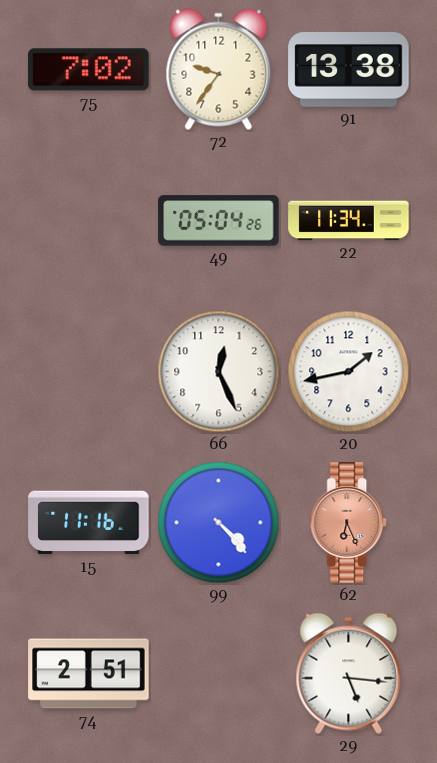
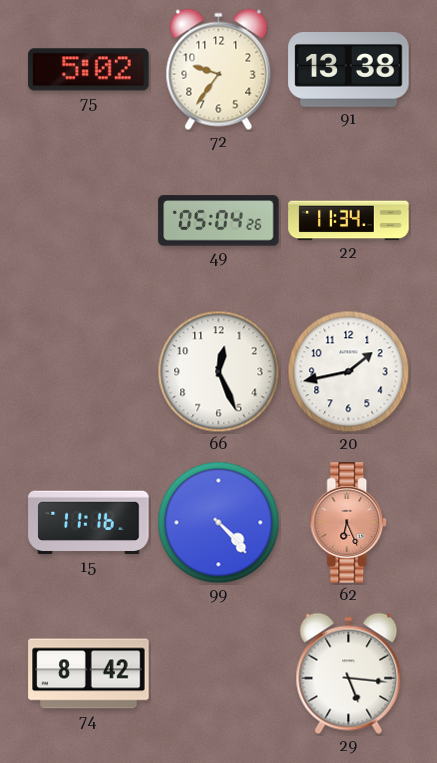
75: 7:02 -> 5:02 (89, 70)
74: 2:51 -> 8:42 (89, 674)
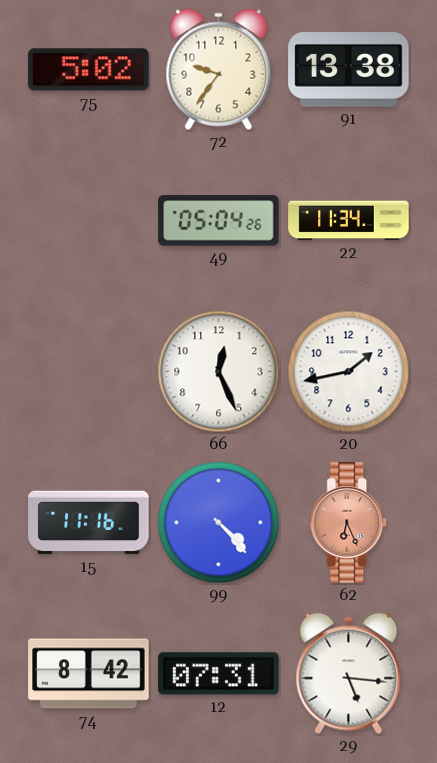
12: none -> 07:31 (219, 674)
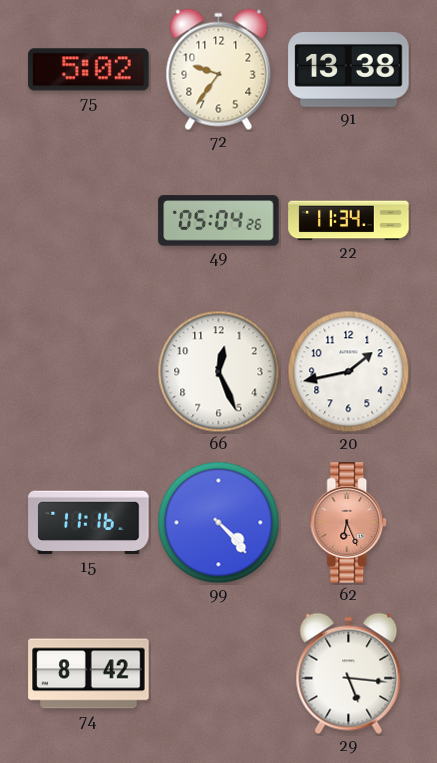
12: 07:31 -> none (219, 674)
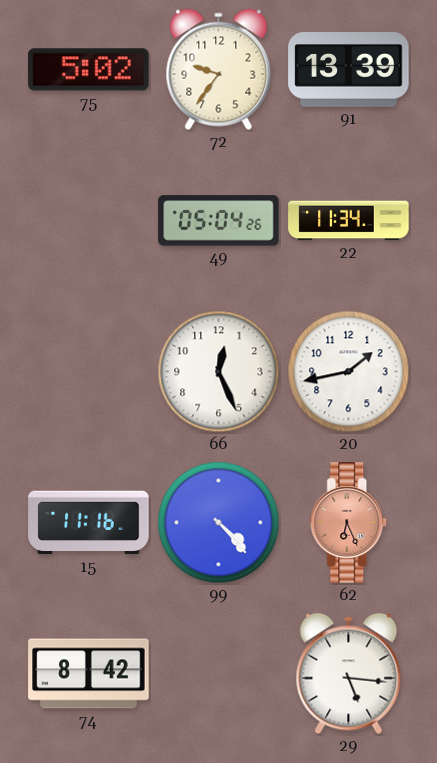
91: 13:38 -> 13:39 (349, 70)
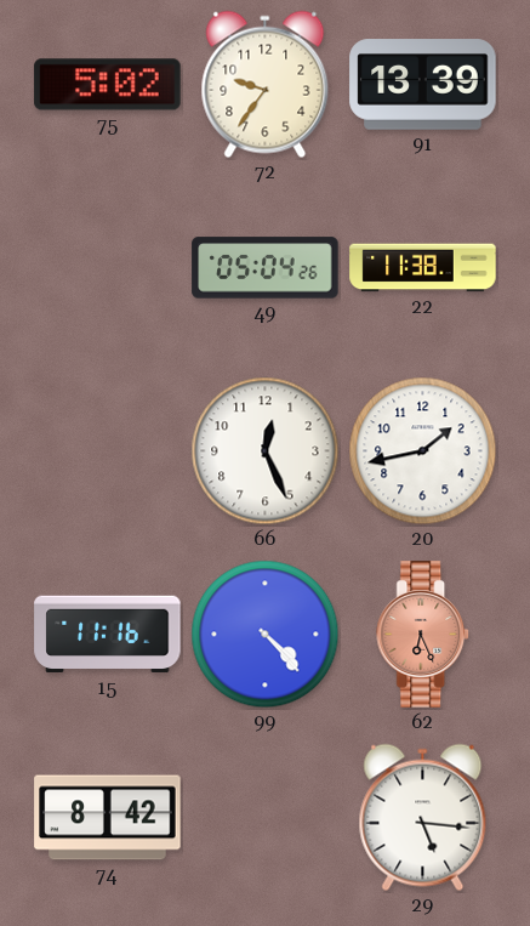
22: 11:34 -> 11:38 (423, 268)
